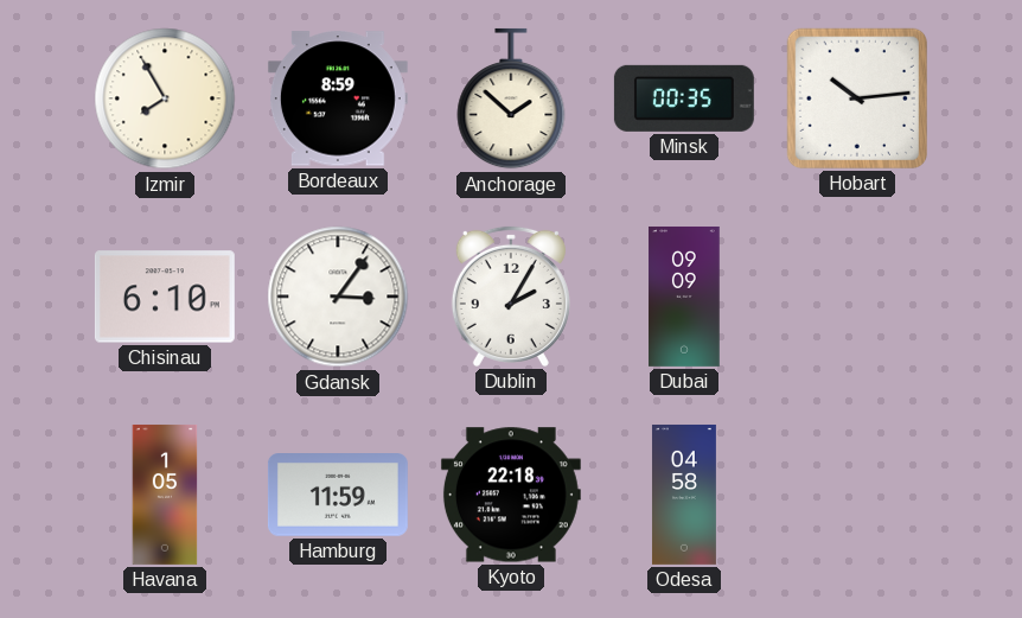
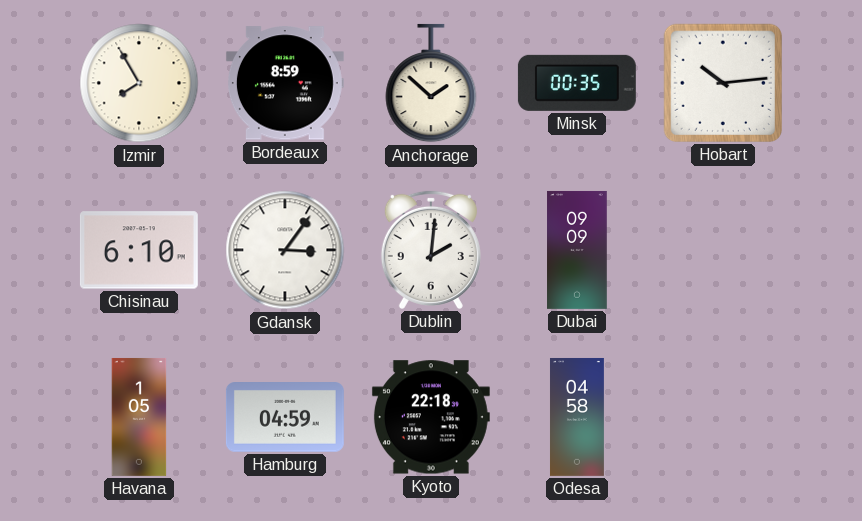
Dublin: 2:05 -> 2:01 (431, 250)
Hamburg: 11:59 -> 04:59 (285, 418)
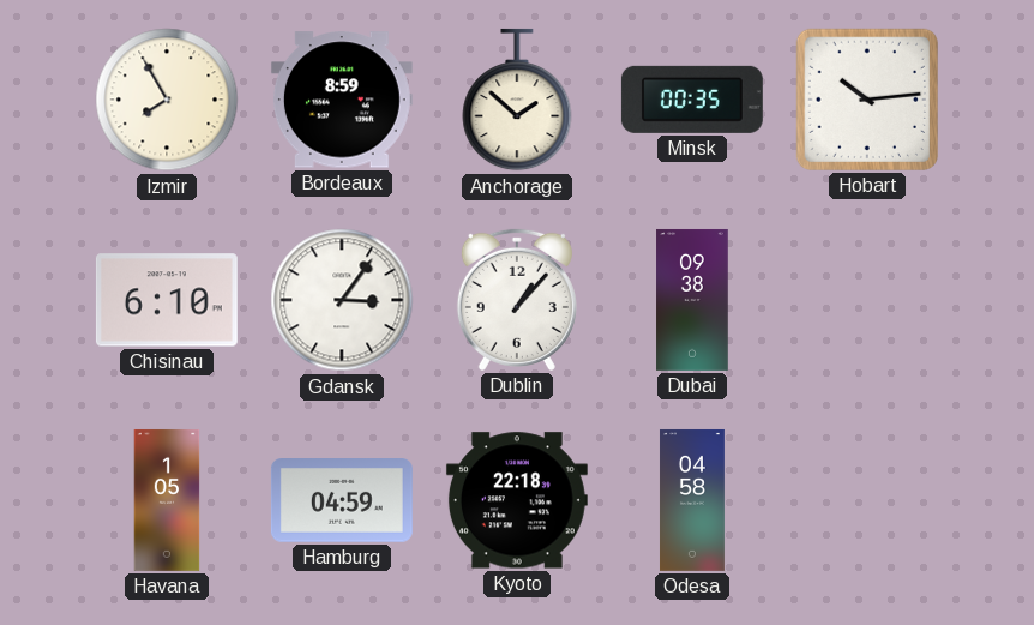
Dublin: 2:01 -> 1:07 (517, 300)
Dubai: 09:09 -> 09:38 (692, 300)
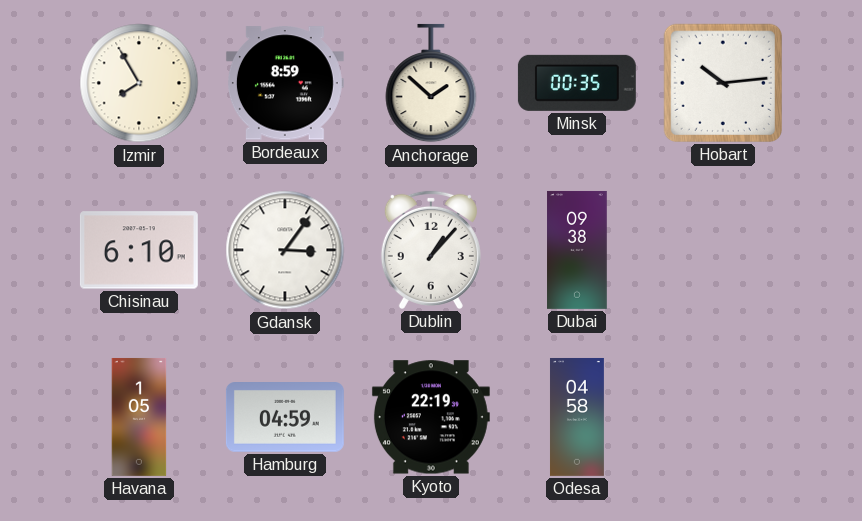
Kyoto: 22:18 -> 22:19 (431, 417)
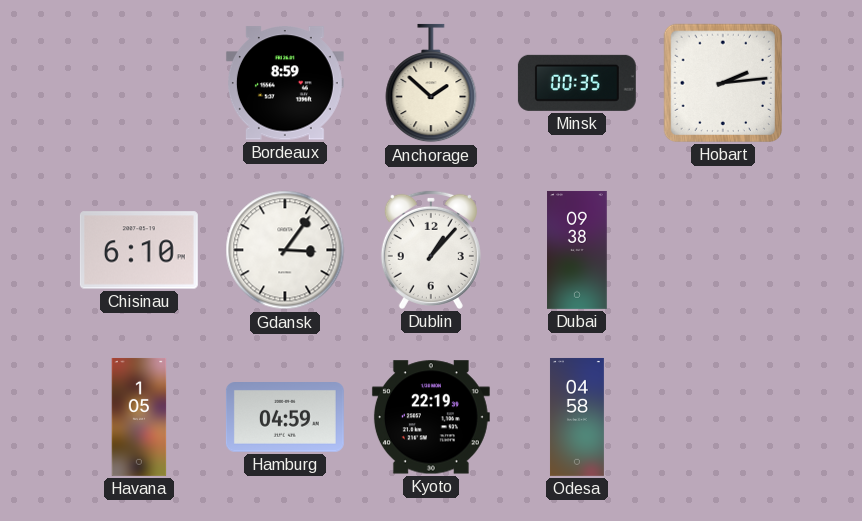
Izmir: 7:55 -> none (139, 83)
Hobart: 10:14 -> 2:14 (723, 83)
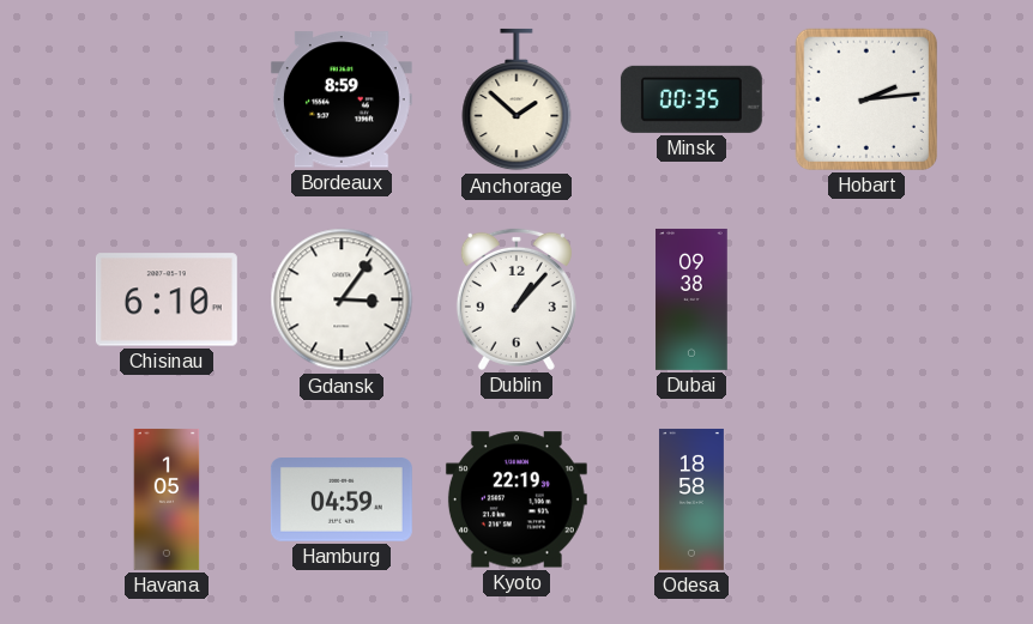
Odesa: 04:58 -> 18:58 (691, 499)
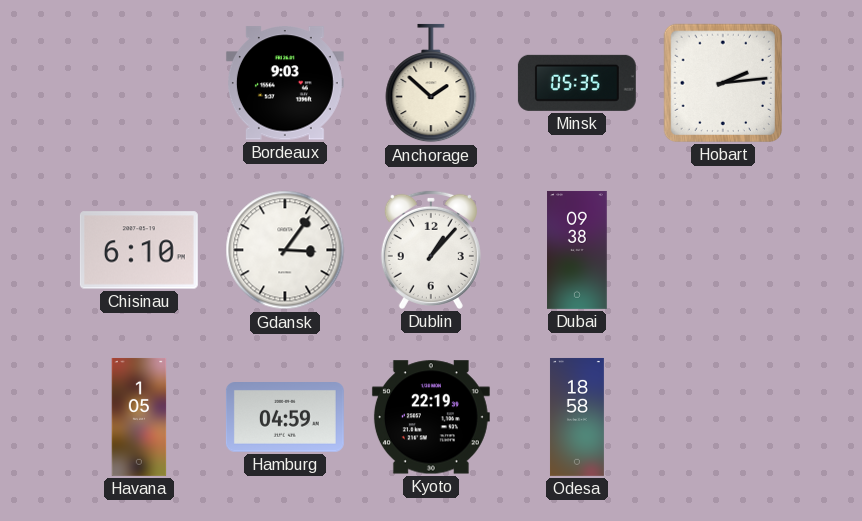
Bordeaux: 8:59 -> 9:03 (285, 83)
Minsk: 00:35 -> 05:35 (577, 83)
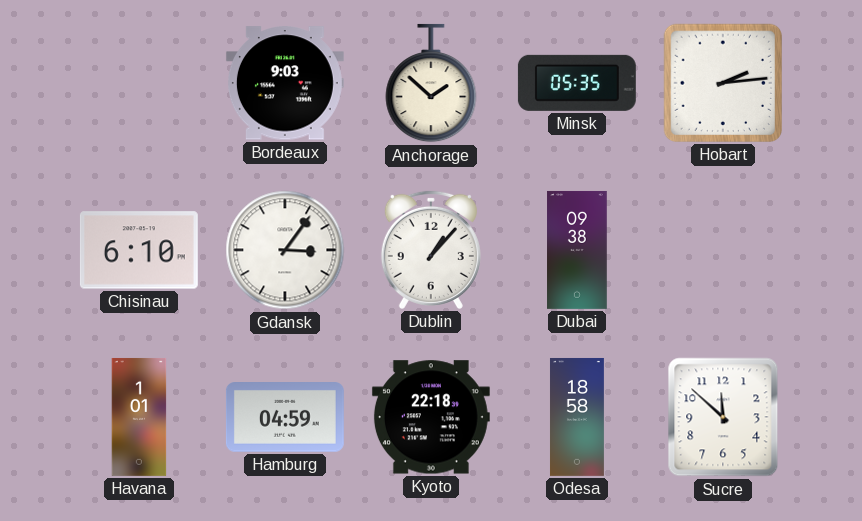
Havana: 1:05 -> 1:01 (139, 417)
Kyoto: 22:19 -> 22:18 (431, 417)
Sucre: none -> 11:52 (723, 417)
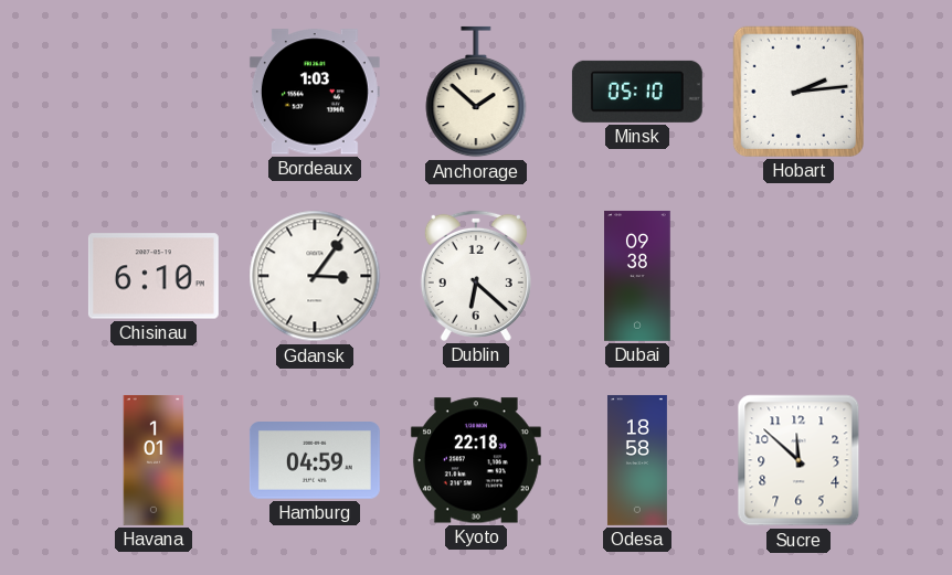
Bordeaux: 9:03 -> 1:03 (315, 92)
Minsk: 05:35 -> 05:10 (637, 92)
Dublin: 1:07 -> 6:22 (476, 276)
